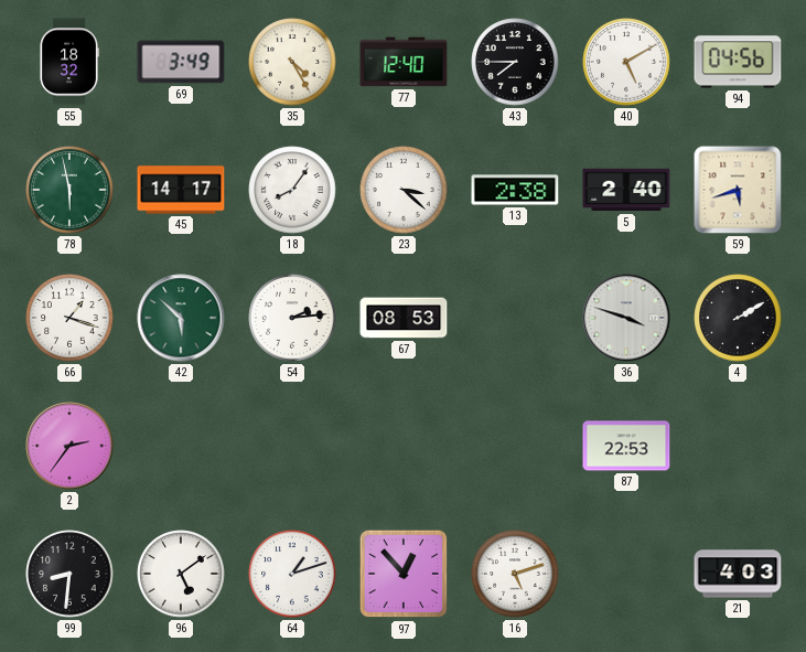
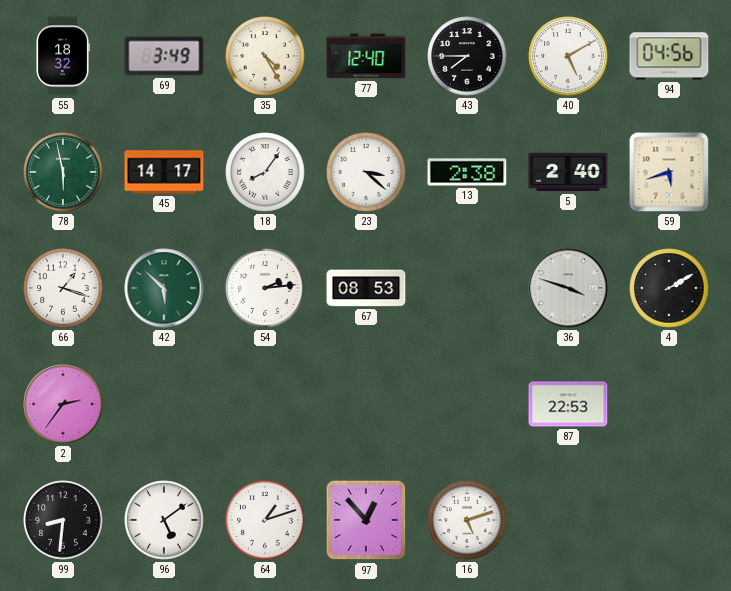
21: 4:03 -> none (738, 574)
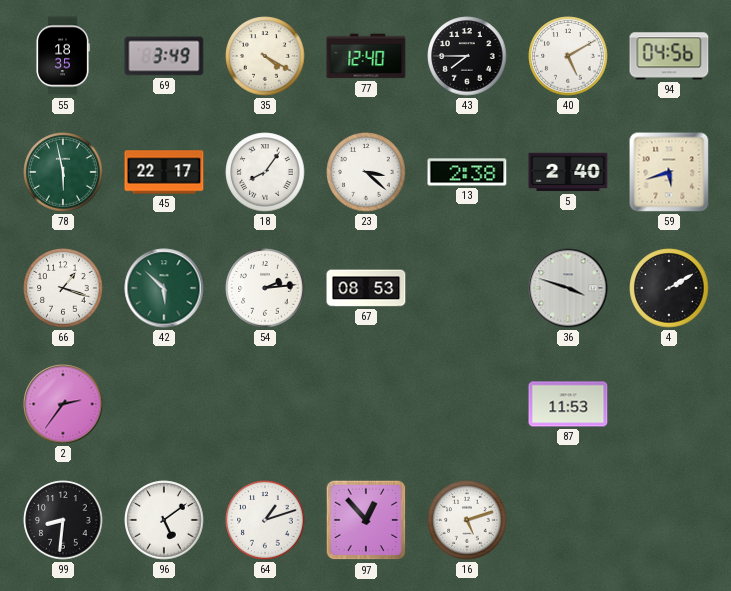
55: 18:32 -> 18:35 (63, 56)
35: 4:25 -> 4:20 (265, 56)
45: 14:17 -> 22:17 (164, 172)
87: 22:53 -> 11:53 (568, 404)
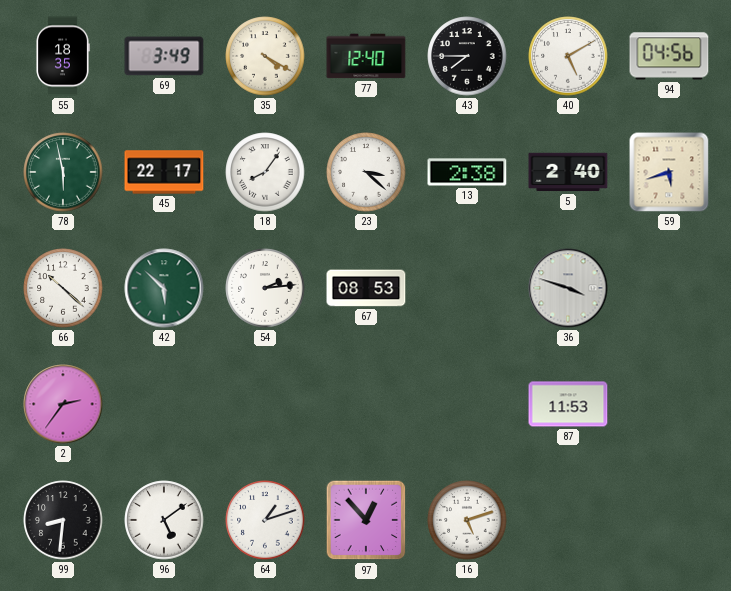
66: 1:18 -> 10:22 (63, 288)
4: 2:10 -> none (669, 288)
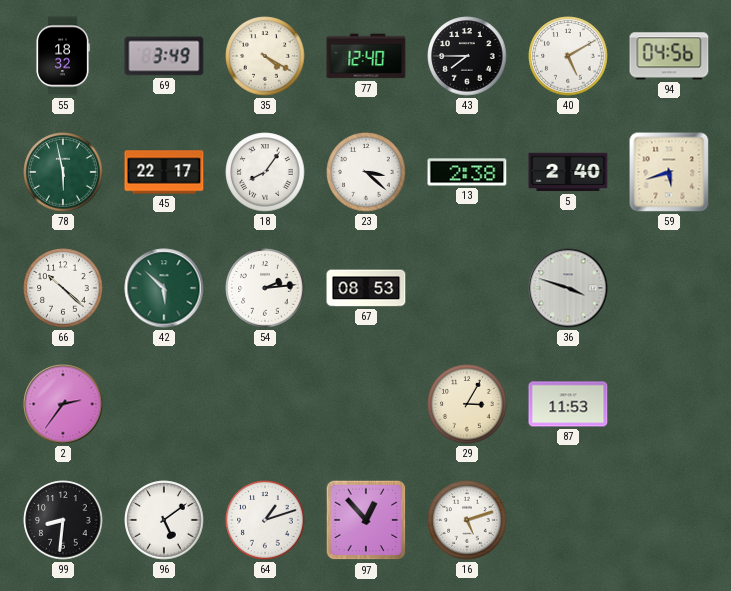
55: 18:35 -> 18:32 (63, 56)
29: none -> 3:05 (467, 404)
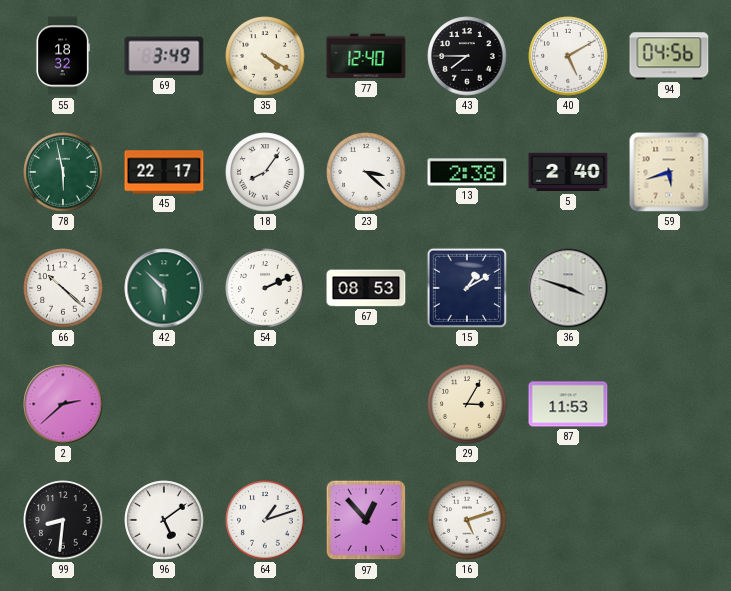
54: 2:14 -> 2:11 (265, 288)
15: none -> 1:10 (467, 288)
2: 2:36 -> 2:38 (63, 404)
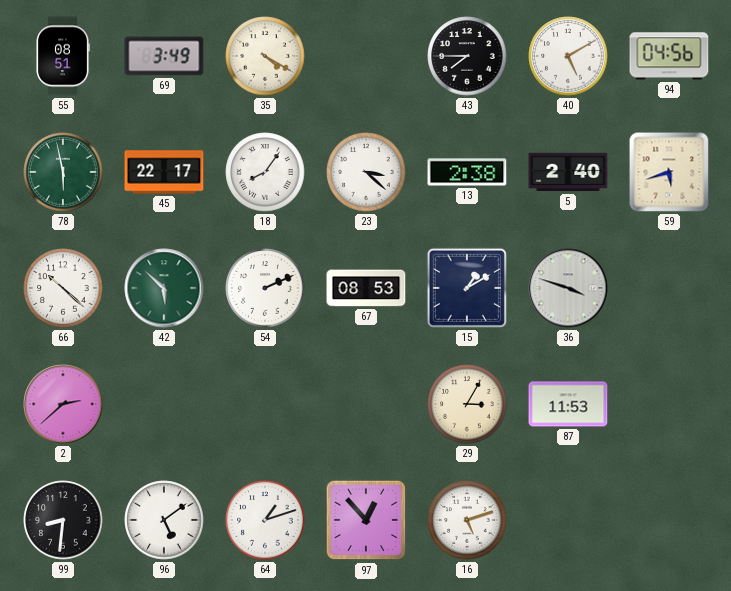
55: 18:32 -> 08:51 (63, 56)
77: 12:40 -> none (366, 56)
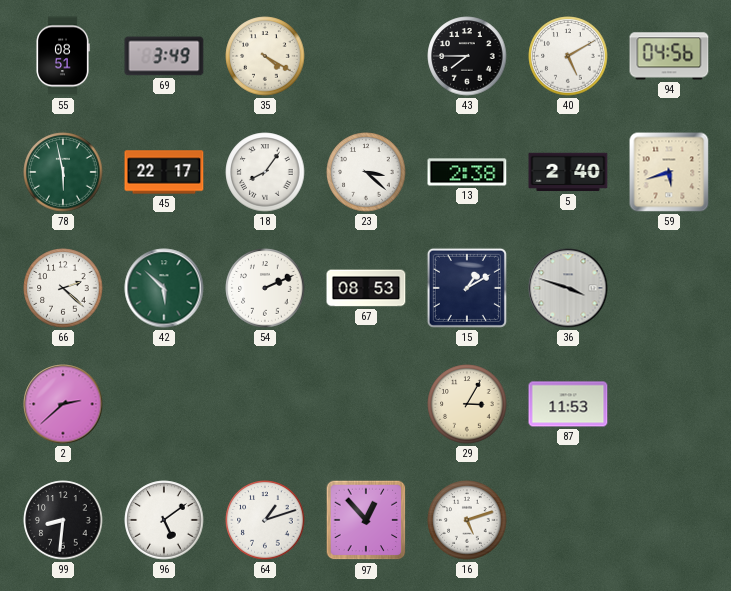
66: 10:22 -> 2:22 (63, 288)
